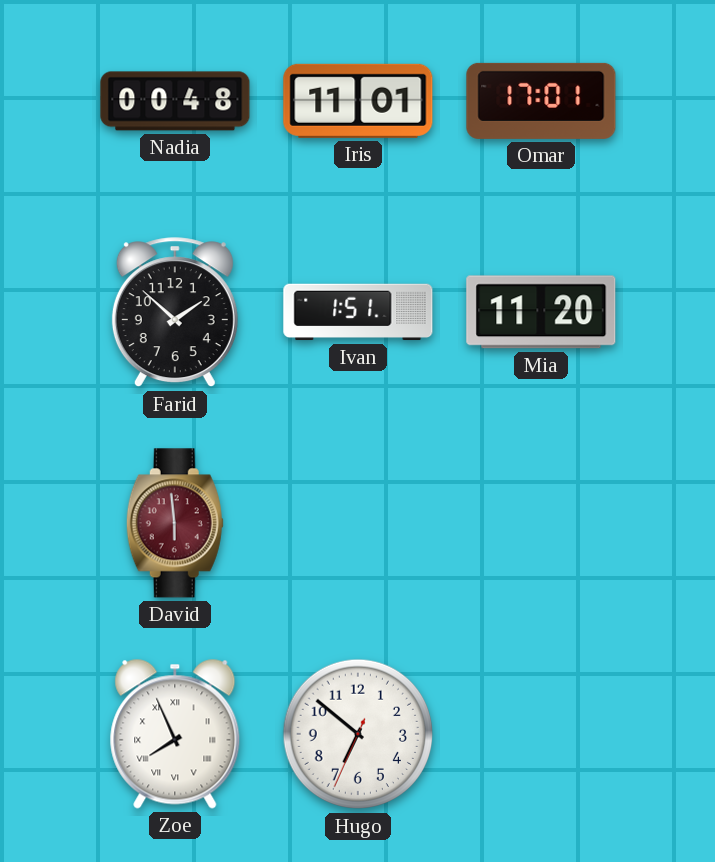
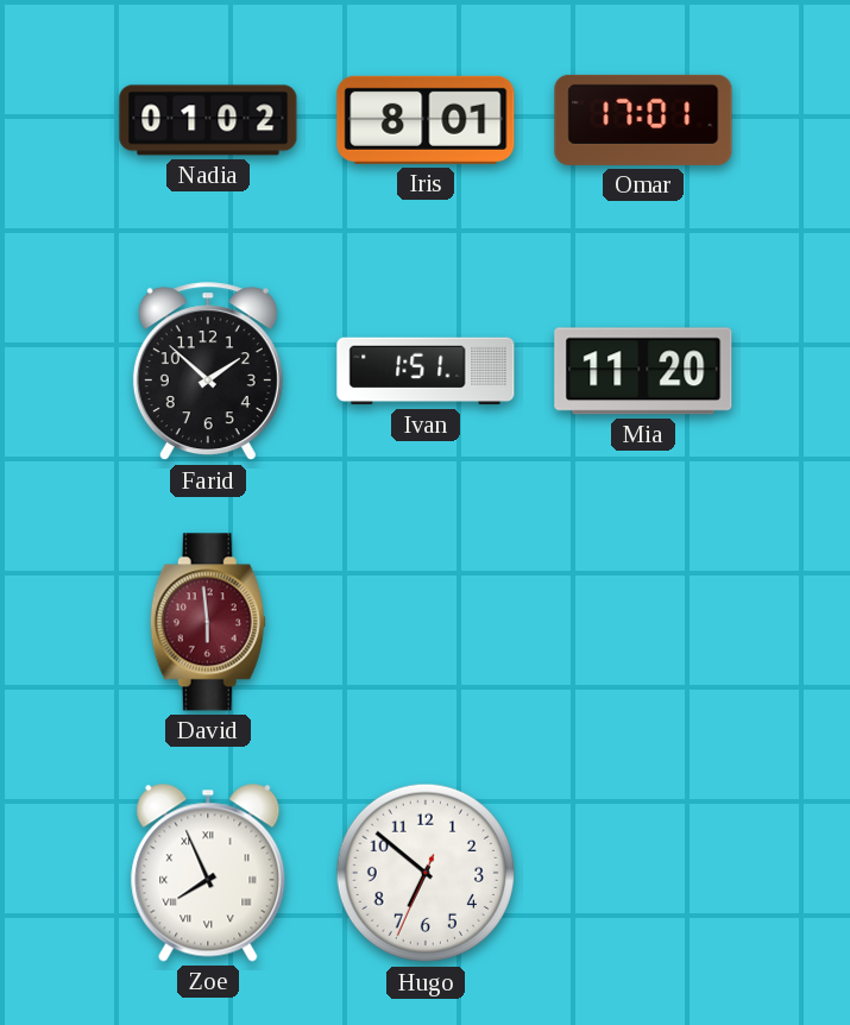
Nadia: 00:48 -> 01:02 (208, 120)
Iris: 11:01 -> 8:01 (426, 120)
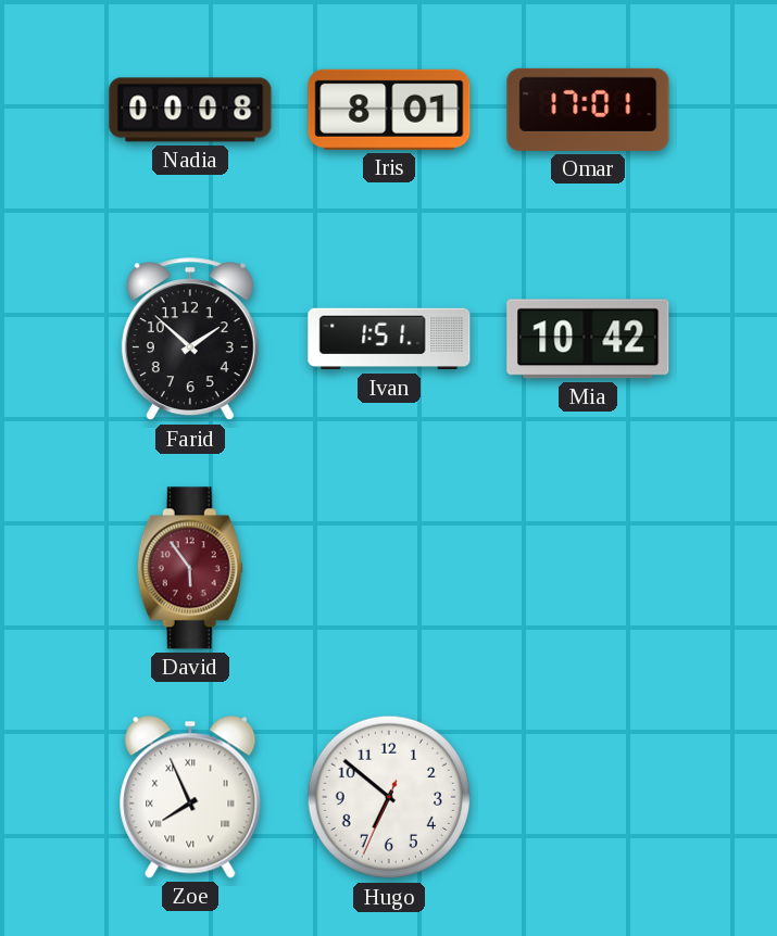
Nadia: 01:02 -> 00:08 (190, 110)
Mia: 11:20 -> 10:42 (588, 339)
David: 5:59 -> 5:54 (190, 568)
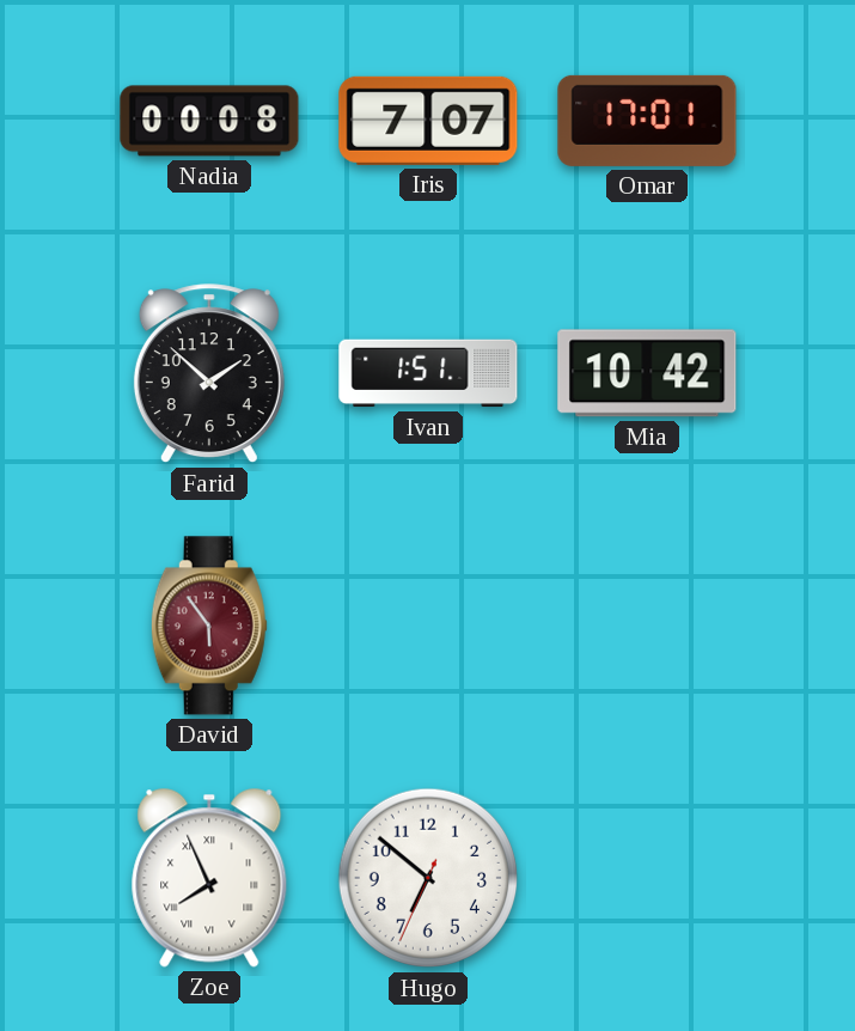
Iris: 8:01 -> 7:07 (428, 121)
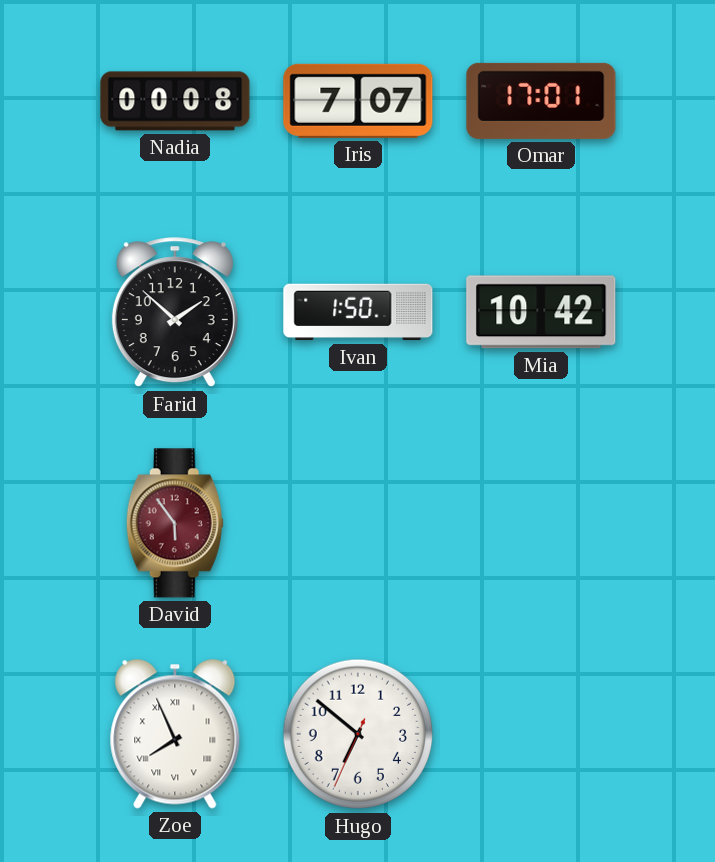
Ivan: 1:51 -> 1:50 (358, 312)
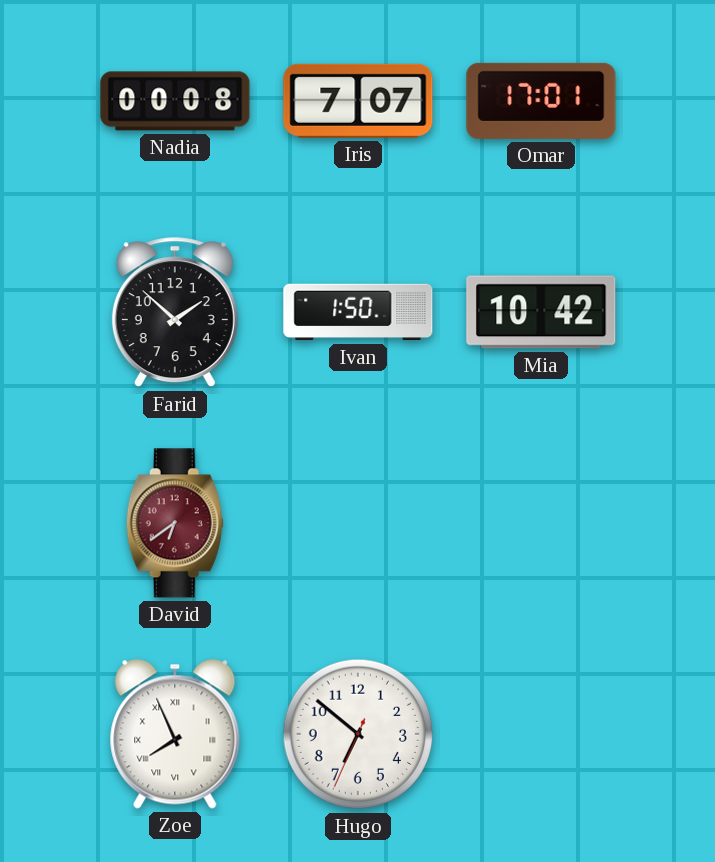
David: 5:54 -> 6:39 (175, 523)
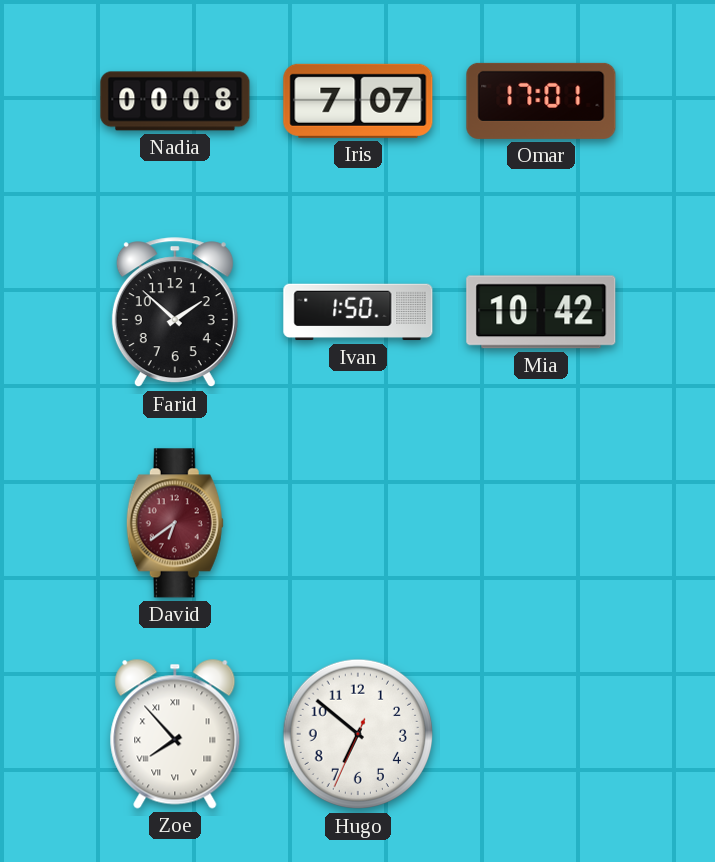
Zoe: 7:56 -> 7:53 (175, 734)
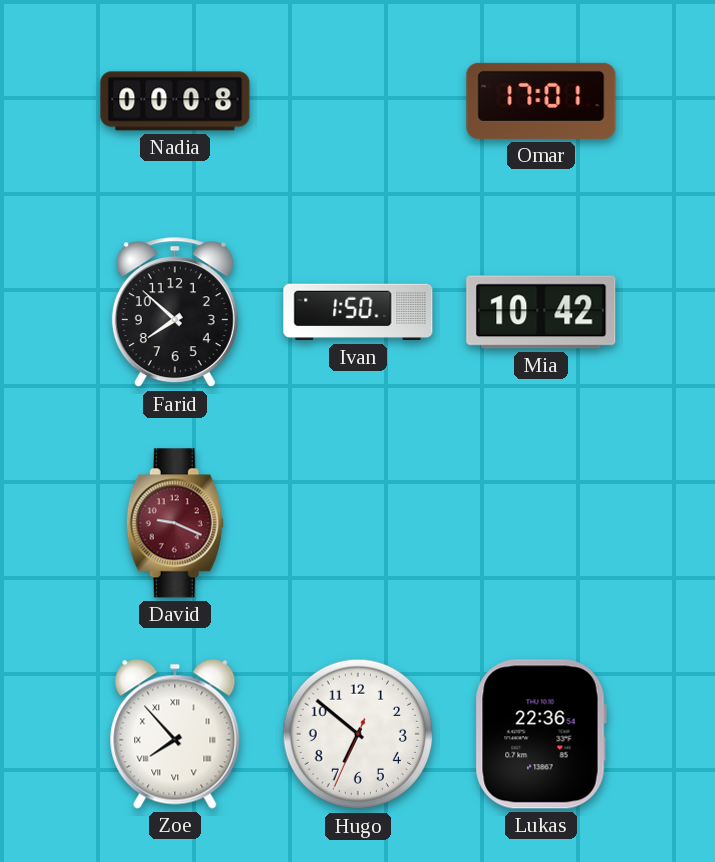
Iris: 7:07 -> none (358, 101)
Farid: 1:52 -> 7:52 (175, 313)
David: 6:39 -> 9:19 (175, 523)
Lukas: none -> 22:36 (541, 734)
